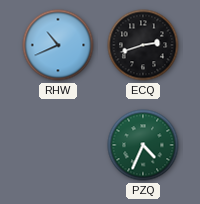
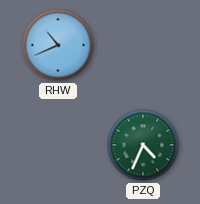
ECQ: 2:42 -> none (143, 45)
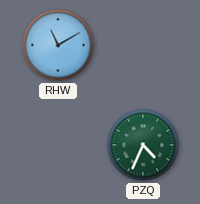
RHW: 10:41 -> 11:10 (58, 45)
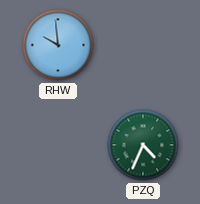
RHW: 11:10 -> 9:59 (58, 45)
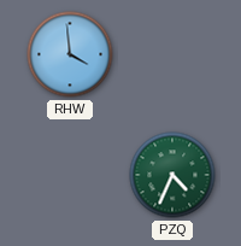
RHW: 9:59 -> 3:59 (70, 54)
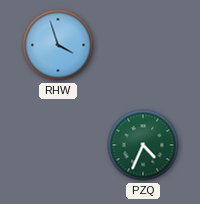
RHW: 3:59 -> 3:57 (58, 45)
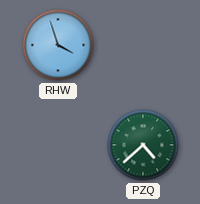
PZQ: 4:34 -> 4:38 (143, 145)
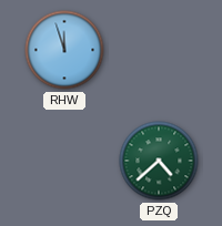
RHW: 3:57 -> 11:57 (64, 50)
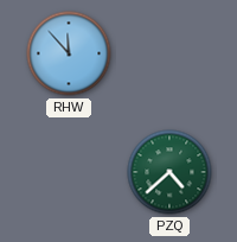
RHW: 11:57 -> 11:53 (69, 53)
